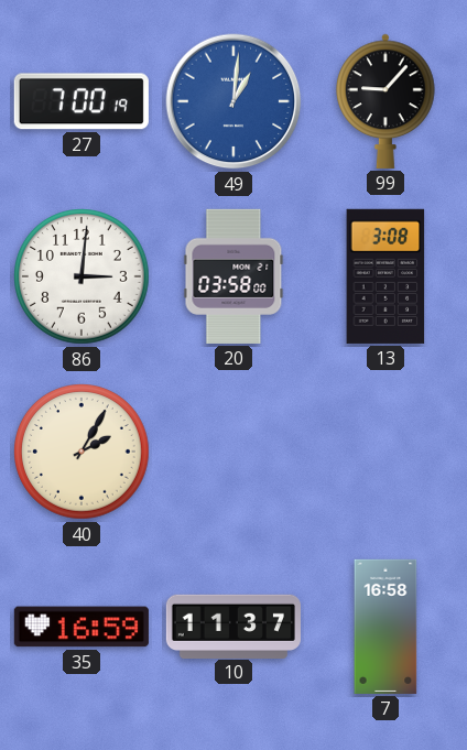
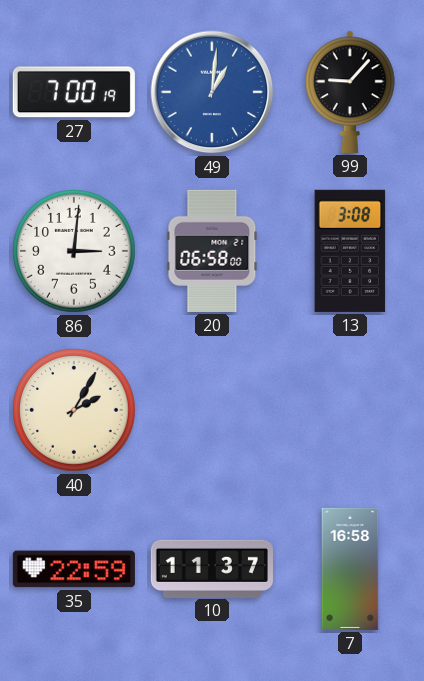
20: 03:58 -> 06:58 (212, 251)
35: 16:59 -> 22:59 (74, 569)
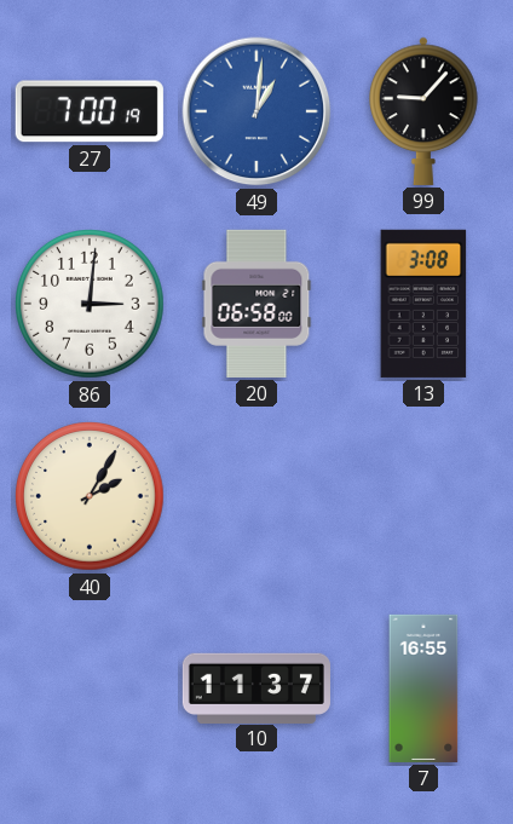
35: 22:59 -> none (74, 569)
7: 16:58 -> 16:55 (423, 688)
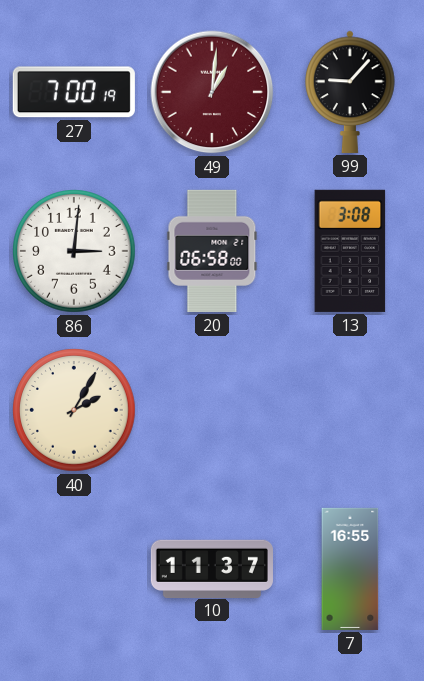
49 dial: blue -> burgundy (212, 92)
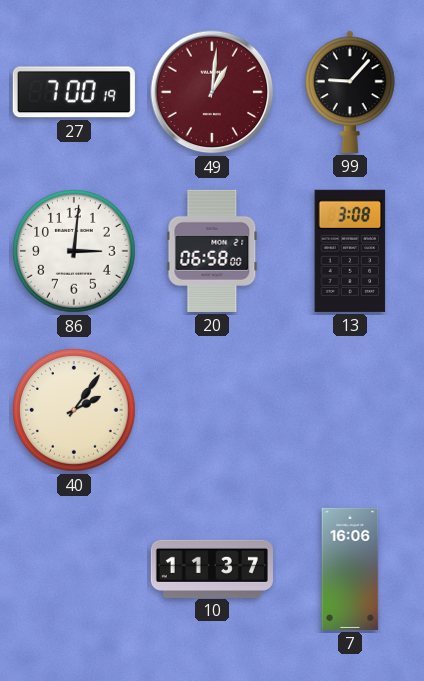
40: 2:05 -> 2:06 (75, 411)
7: 16:55 -> 16:06 (350, 569)
